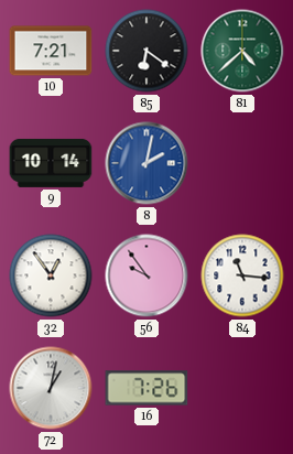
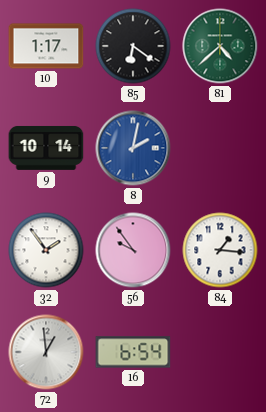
10: 7:21 -> 1:17 (46, 46)
32: 12:54 -> 1:54 (46, 250)
84: 11:16 -> 1:16 (220, 250)
72: 1:02 -> 12:59 (46, 352)
16: 7:26 -> 6:54 (133, 352)
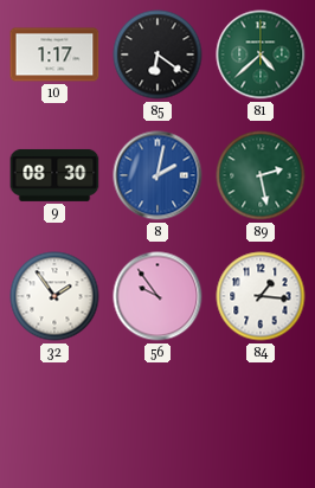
9: 10:14 -> 08:30 (54, 175)
89: none -> 2:28 (261, 175)
72: 12:59 -> none (46, 352)
16: 6:54 -> none (133, 352)
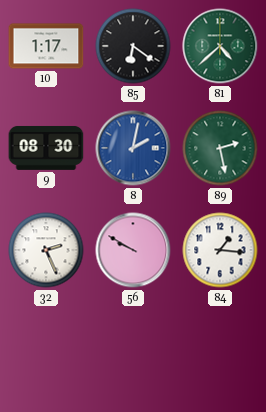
32: 1:54 -> 2:26 (46, 250)
56: 9:54 -> 9:50 (133, 250)
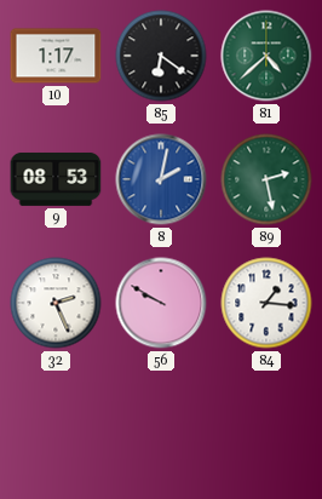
9: 08:30 -> 08:53 (56, 179)
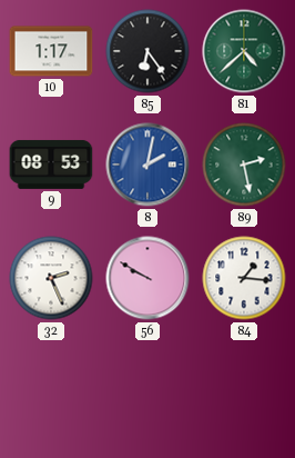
85: 6:21 -> 6:24 (147, 51)
